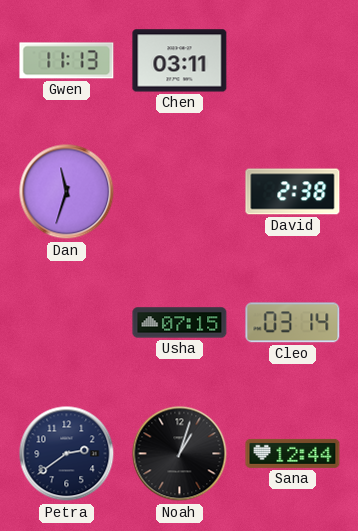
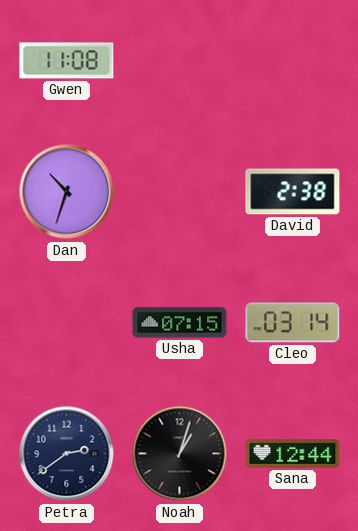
Gwen: 11:13 -> 11:08 (67, 61)
Chen: 03:11 -> none (180, 61)
Dan: 11:33 -> 10:33 (67, 192)
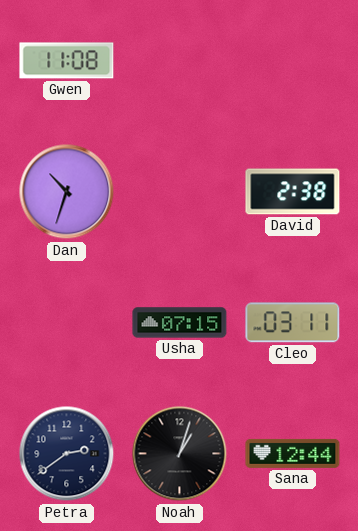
Cleo: 03:14 -> 03:11 (293, 323)
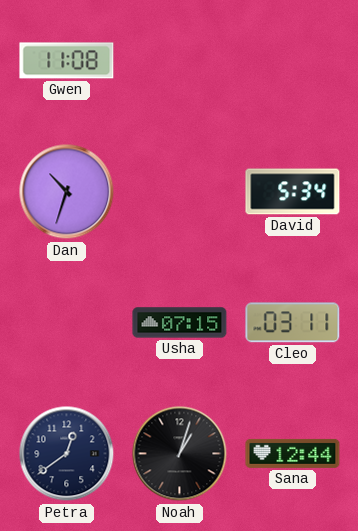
David: 2:38 -> 5:34 (293, 192)
Petra: 2:39 -> 12:39 (67, 454)
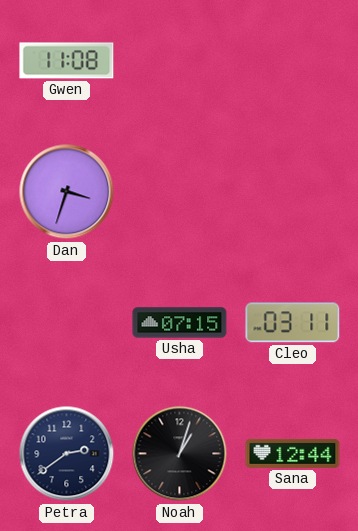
Dan: 10:33 -> 3:33 (67, 192)
David: 5:34 -> none (293, 192)
Petra: 12:39 -> 2:39 (67, 454)
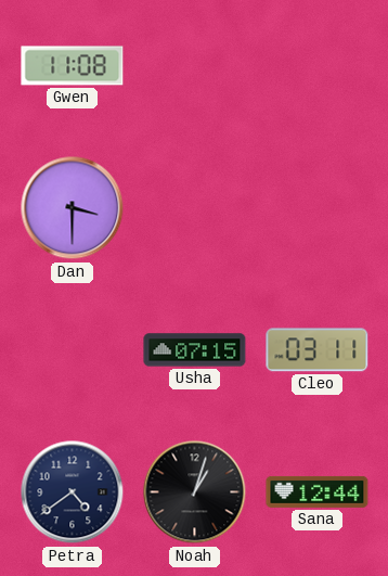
Dan: 3:33 -> 3:30 (73, 208)
Petra: 2:39 -> 4:39 (73, 492)
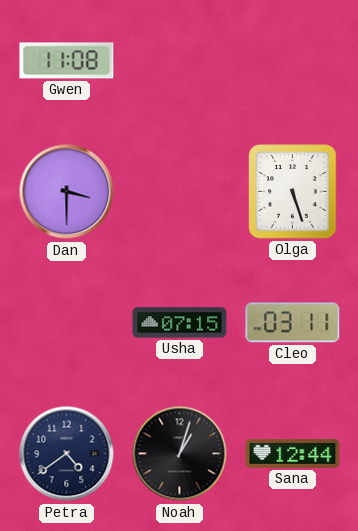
Olga: none -> 5:27 (293, 192)
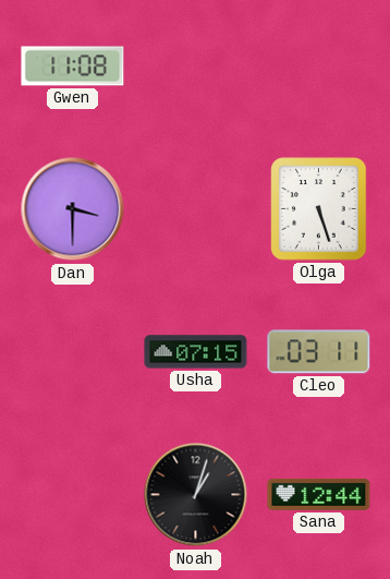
Petra: 4:39 -> none (67, 454)
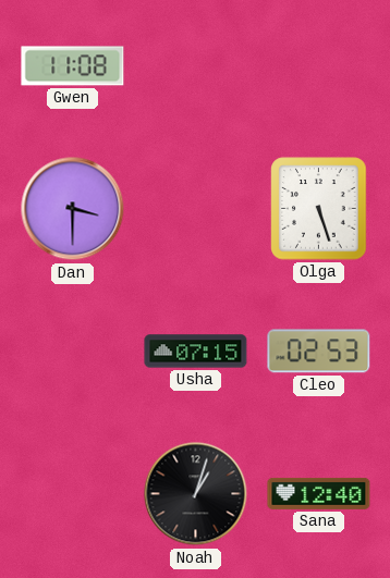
Cleo: 03:11 -> 02:53 (319, 352)
Sana: 12:44 -> 12:40 (319, 493)
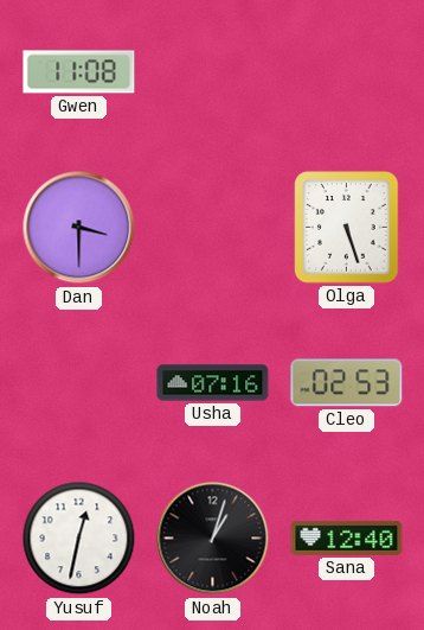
Usha: 07:15 -> 07:16 (213, 383)
Yusuf: none -> 12:32 (79, 539)
